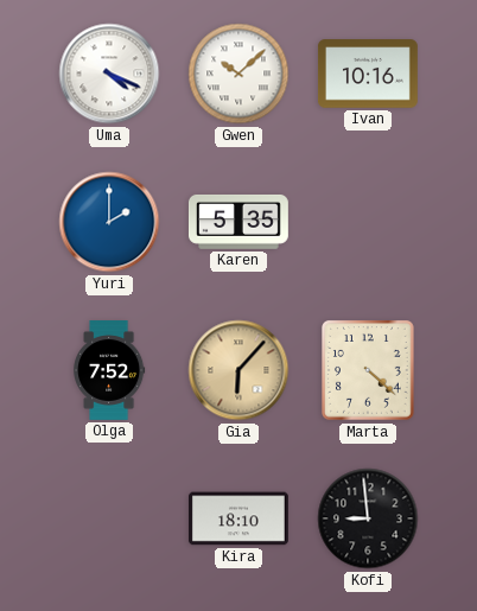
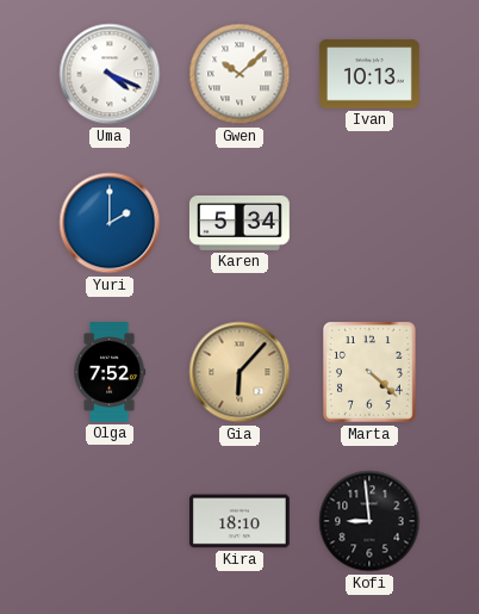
Ivan: 10:16 -> 10:13 (369, 74)
Karen: 5:35 -> 5:34 (240, 223)
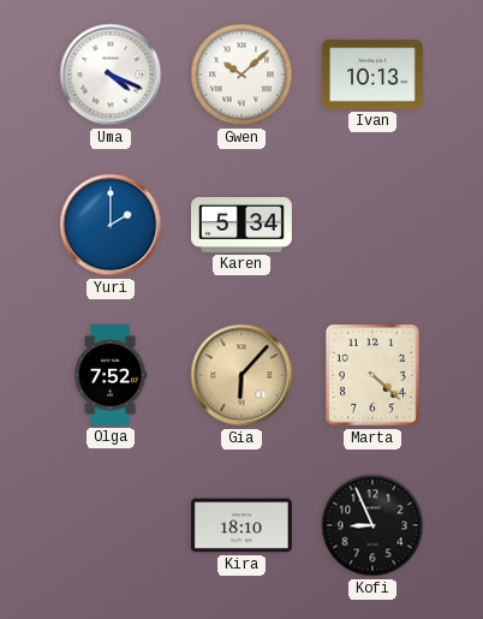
Kofi: 8:59 -> 8:56 (372, 525)
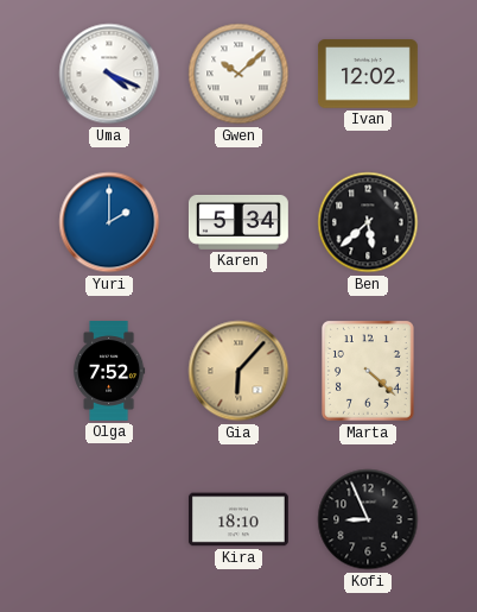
Ivan: 10:13 -> 12:02 (368, 74)
Ben: none -> 5:38 (368, 222)
